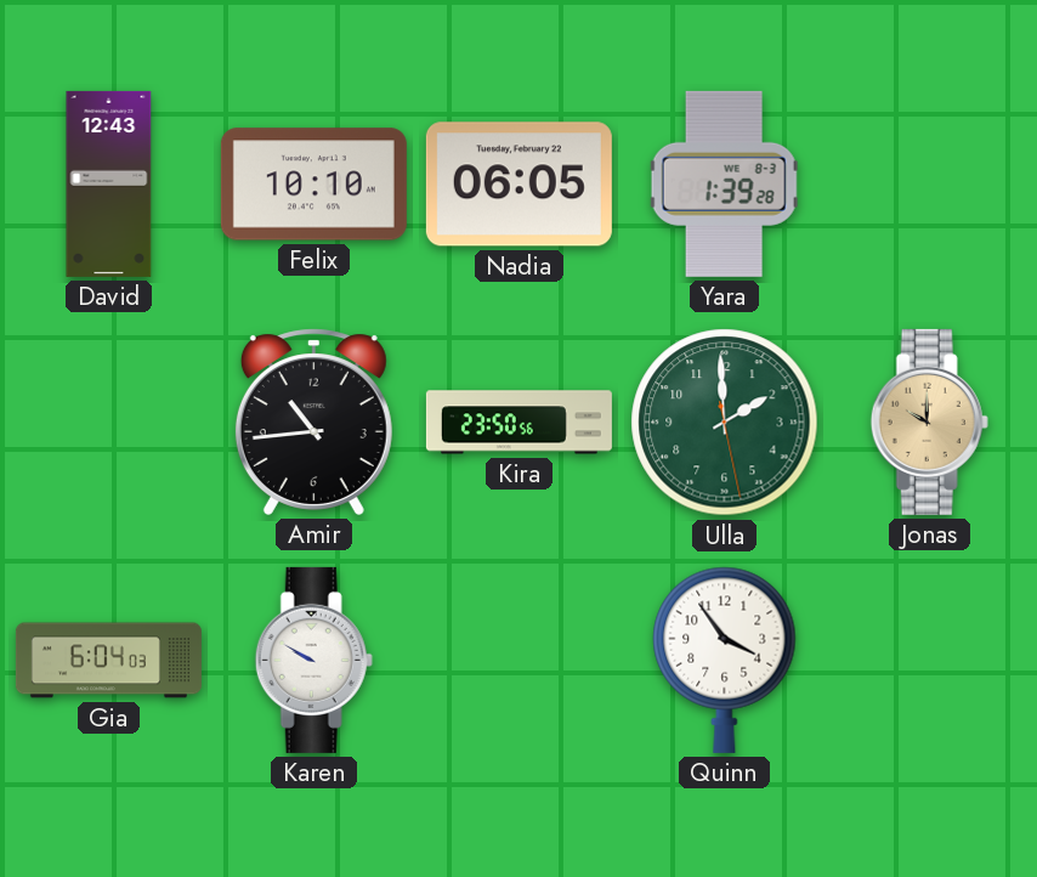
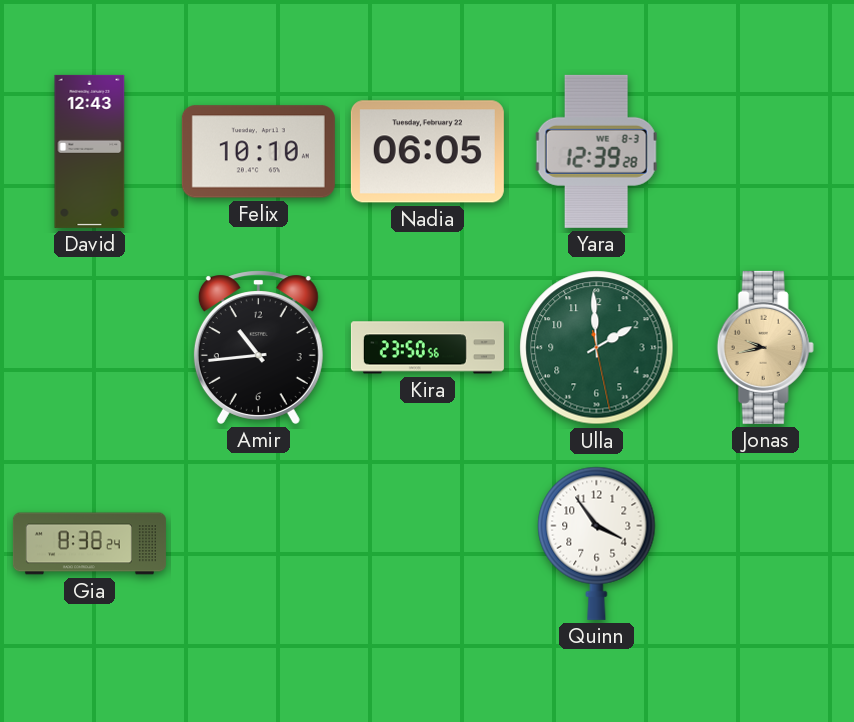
Yara: 1:39 -> 12:39 (596, 151)
Jonas: 10:00 -> 9:43 (765, 347)
Gia: 6:04 -> 8:38 (89, 544)
Karen: 9:50 -> none (313, 660)
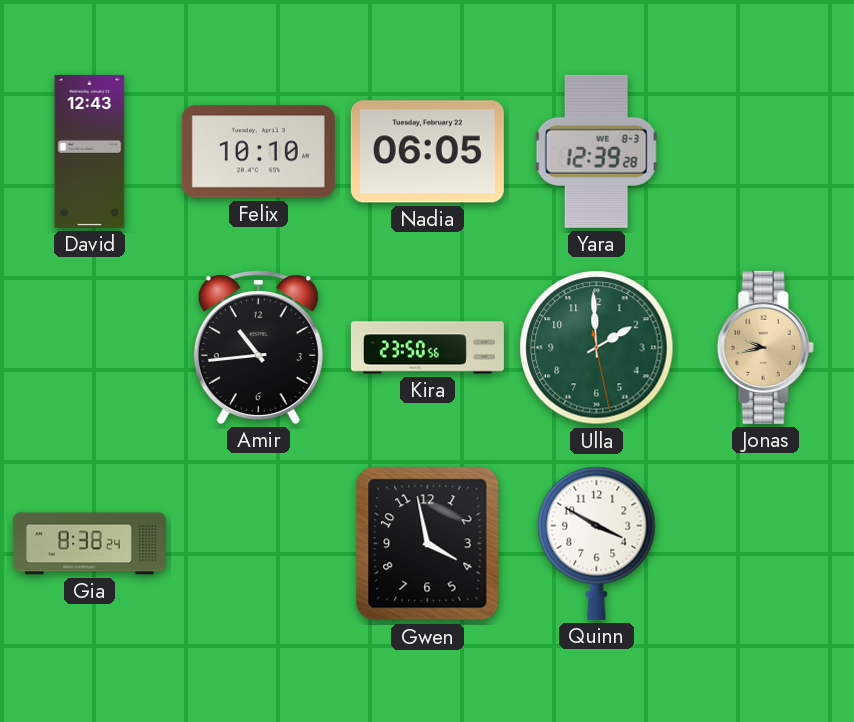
Gwen: none -> 3:58 (428, 544)
Quinn: 3:54 -> 3:50 (597, 543)
